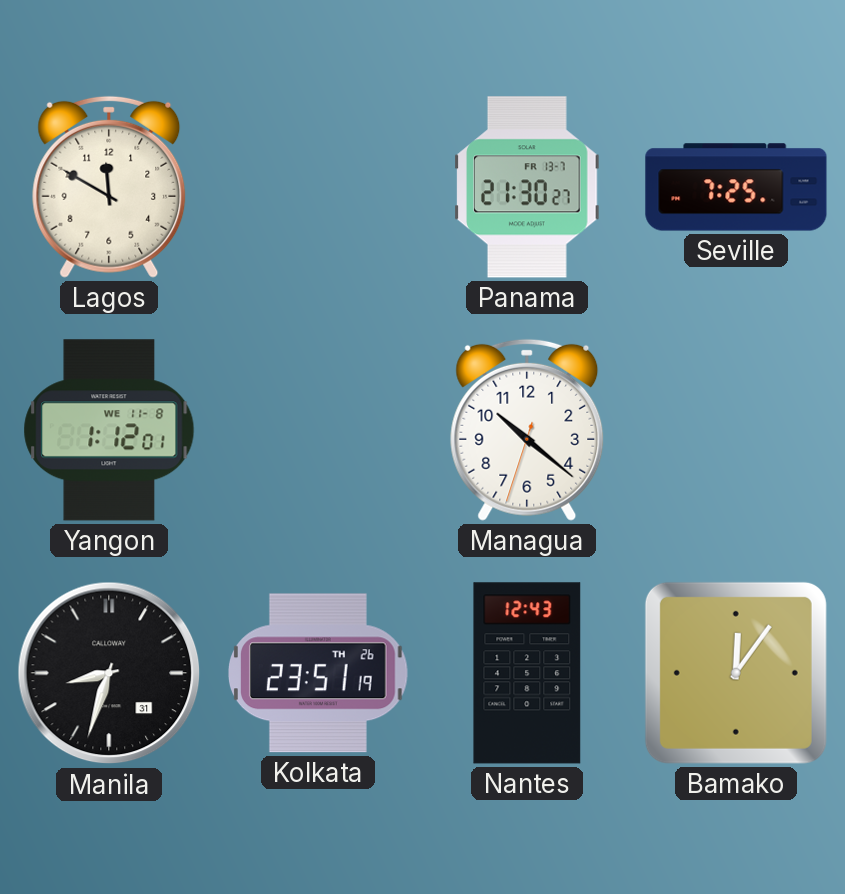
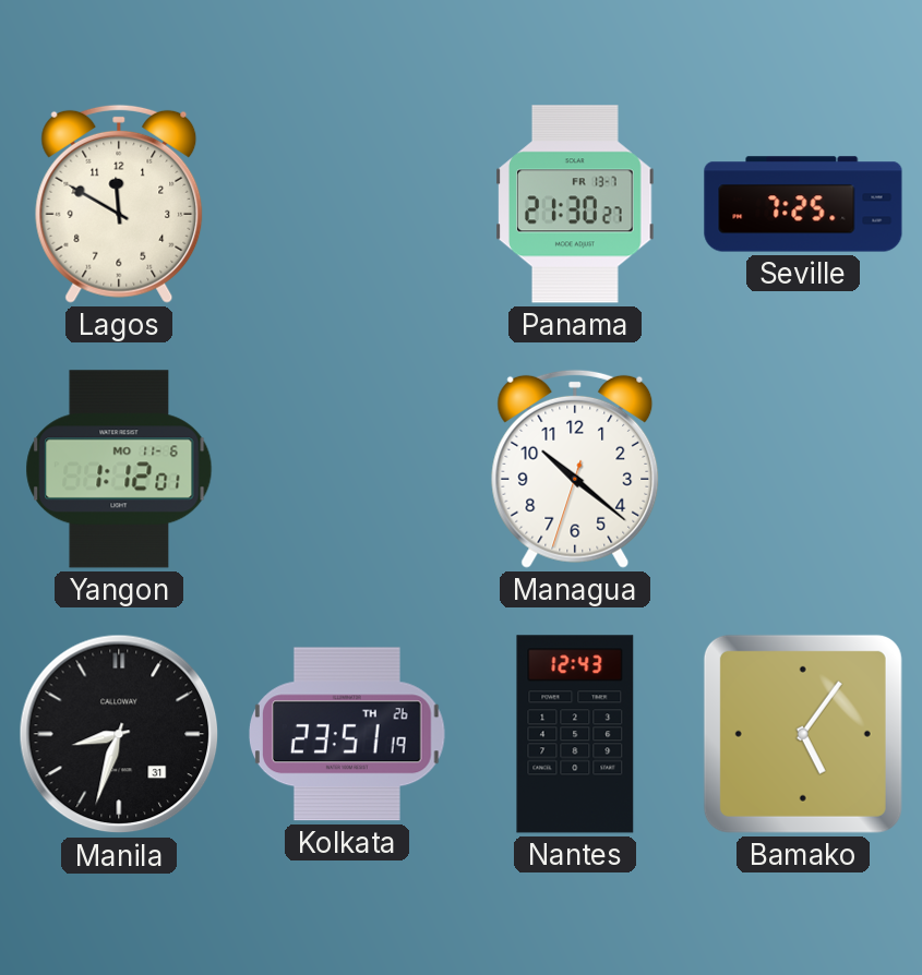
Yangon date: WE 11-8 -> MO 11-6 (119, 469)
Bamako: 12:06 -> 5:06 (803, 734)
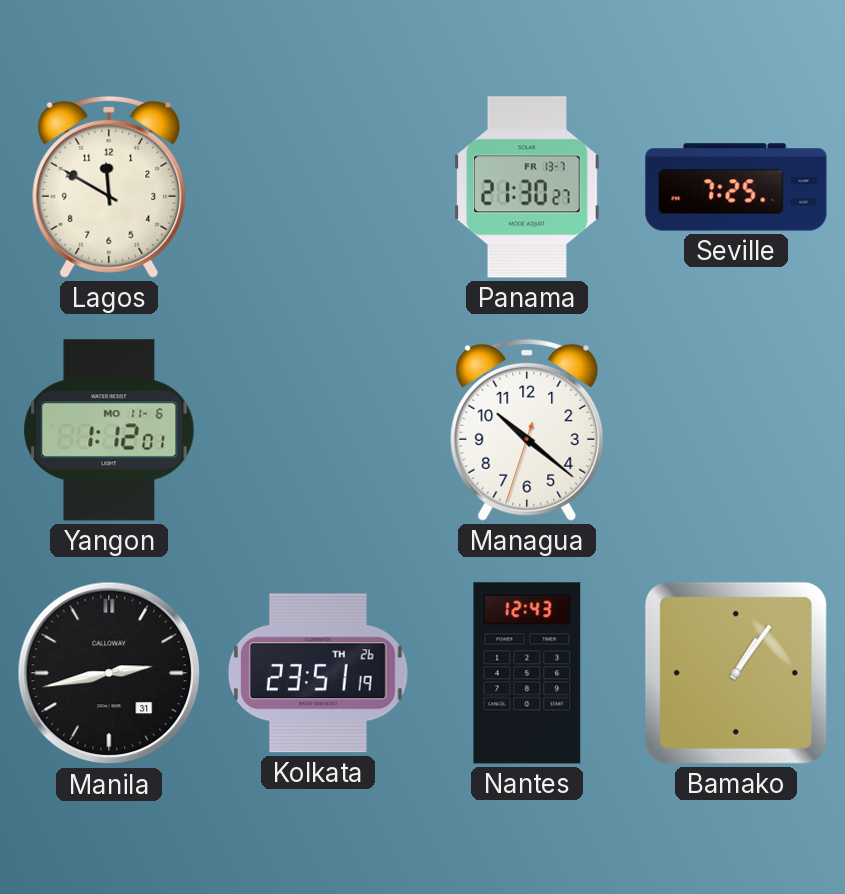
Manila: 8:33 -> 2:43 (109, 673)
Bamako: 5:06 -> 1:06 (736, 673)
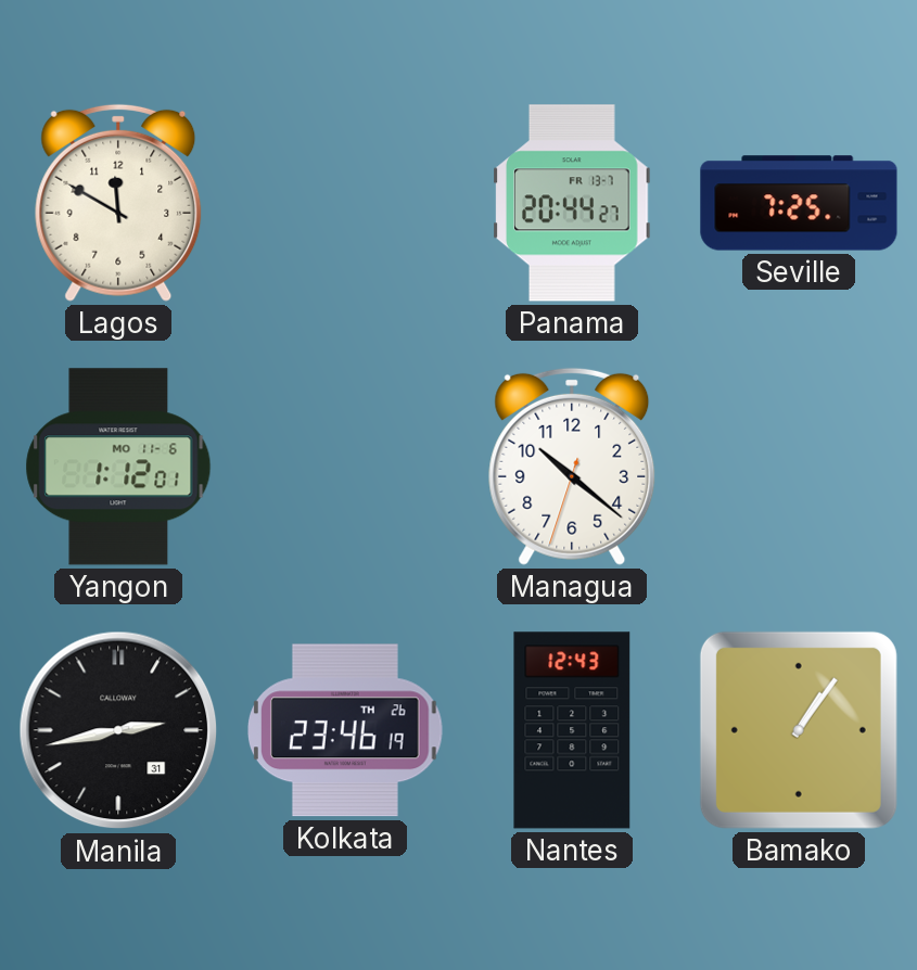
Panama: 21:30 -> 20:44 (572, 203)
Kolkata: 23:51 -> 23:46 (346, 730)
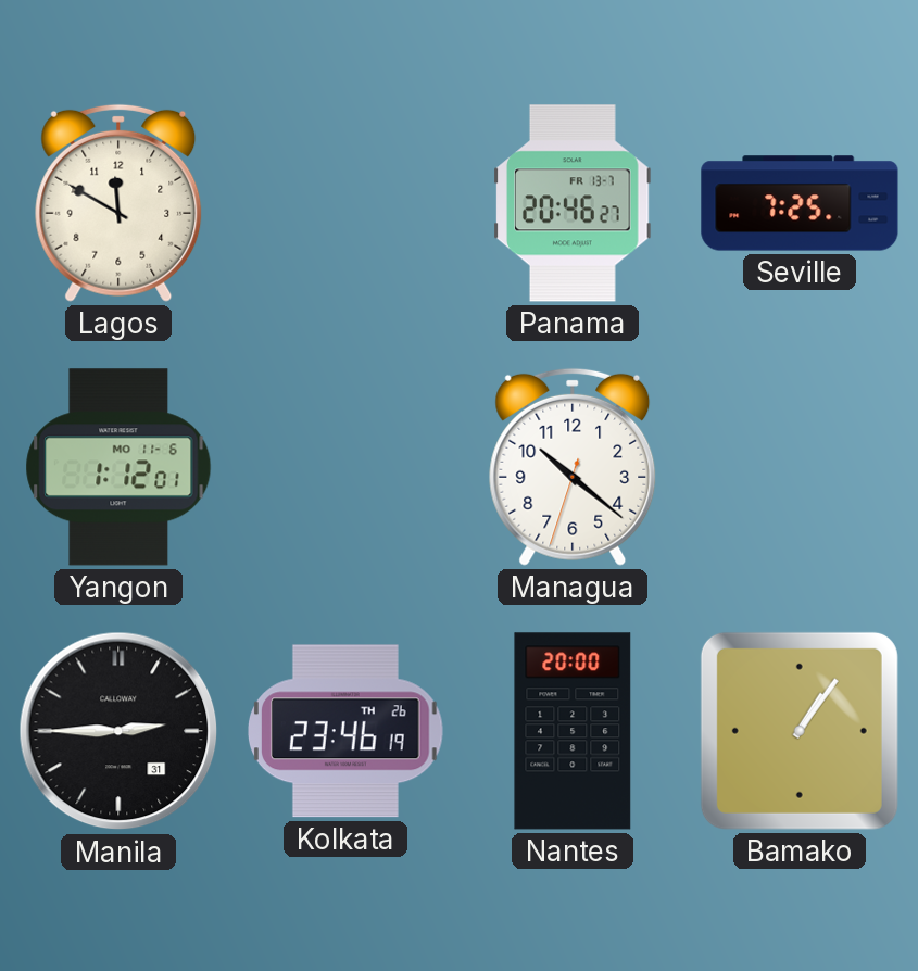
Panama: 20:44 -> 20:46 (573, 203)
Manila: 2:43 -> 2:45 (118, 731)
Nantes: 12:43 -> 20:00 (573, 731)
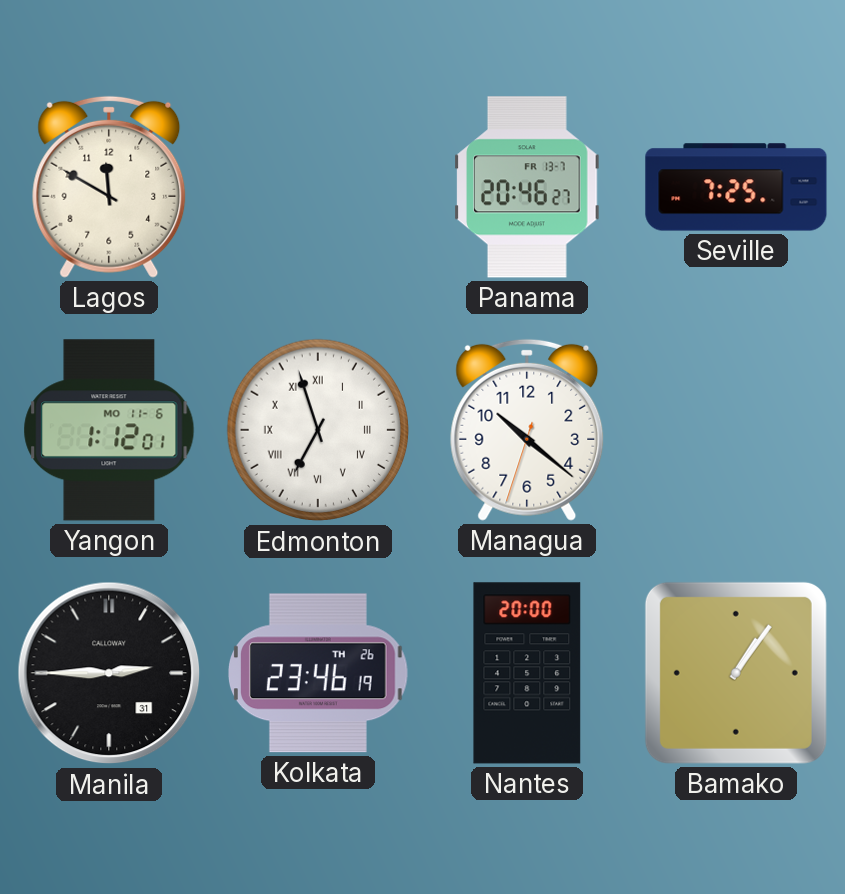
Edmonton: none -> 6:57 (318, 430)
